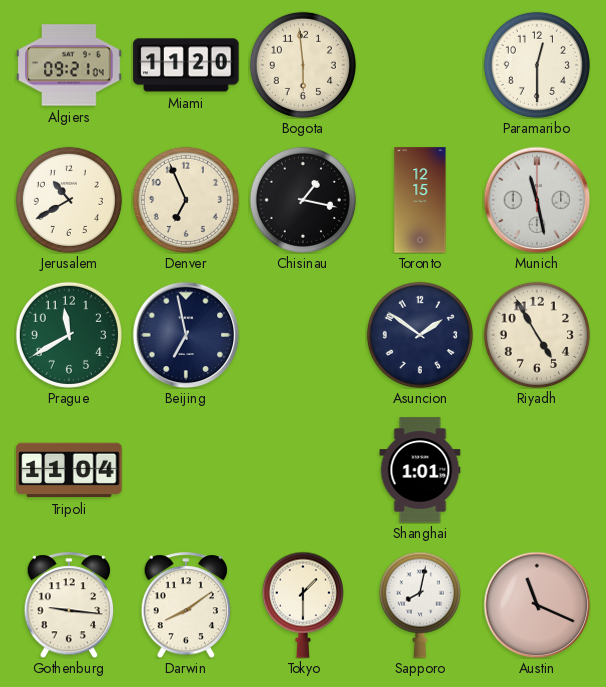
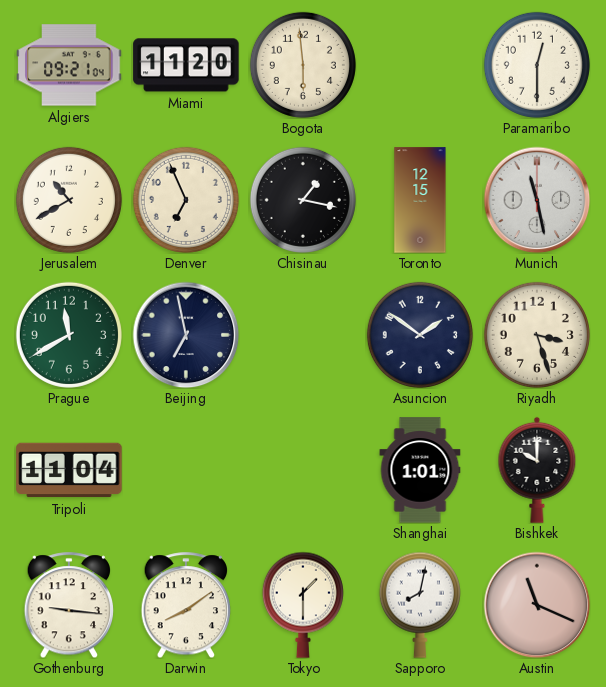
Riyadh: 4:55 -> 3:27 (537, 335)
Bishkek: none -> 10:00 (537, 470)
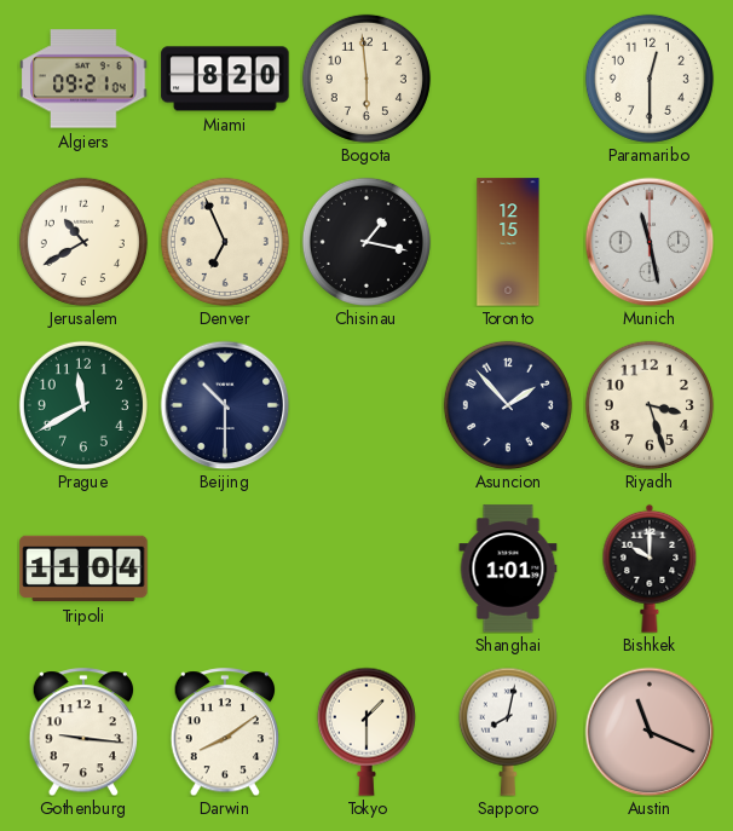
Miami: 11:20 -> 8:20 (225, 79)
Beijing: 6:58 -> 10:30 (225, 405)
Asuncion: 1:51 -> 1:53 (508, 405)
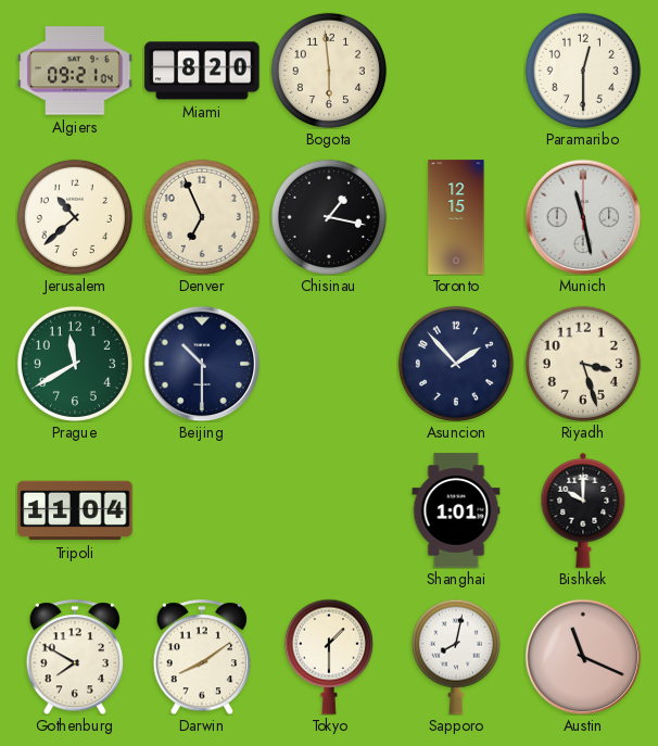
Jerusalem: 10:40 -> 10:38 (75, 217)
Gothenburg: 9:16 -> 7:50 (75, 657)
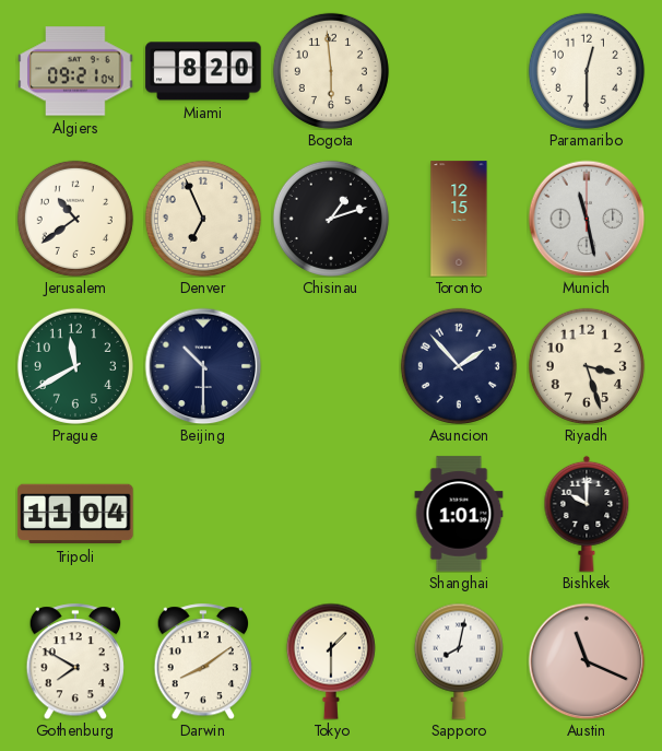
Jerusalem: 10:38 -> 10:39 (75, 219)
Chisinau: 1:17 -> 1:12 (331, 219)
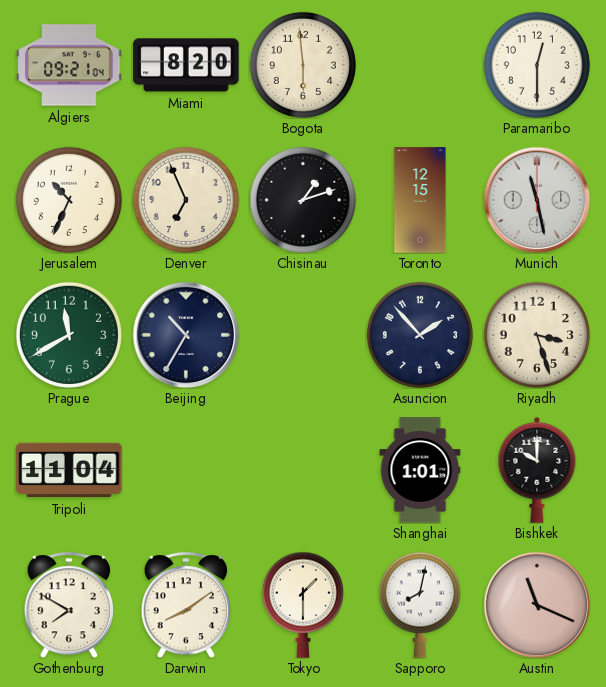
Jerusalem: 10:39 -> 10:34 (69, 200)
Beijing: 10:30 -> 10:35 (186, 335)
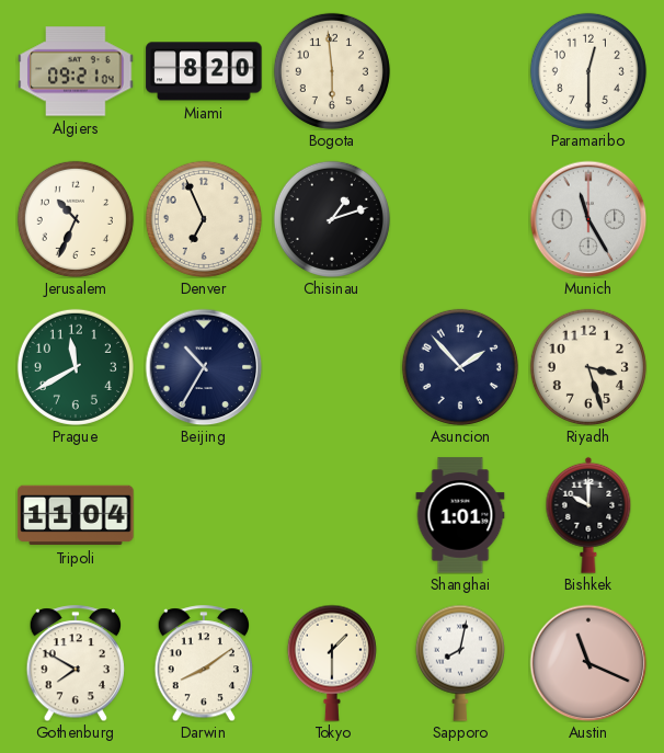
Toronto: 12:15 -> none (420, 200)
Munich: 11:28 -> 11:25 (588, 219)
